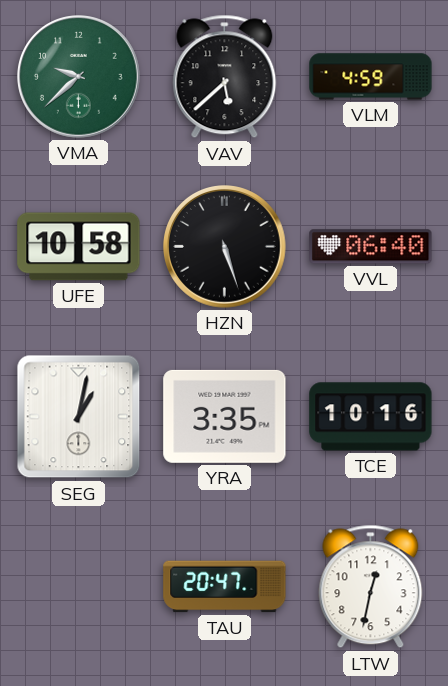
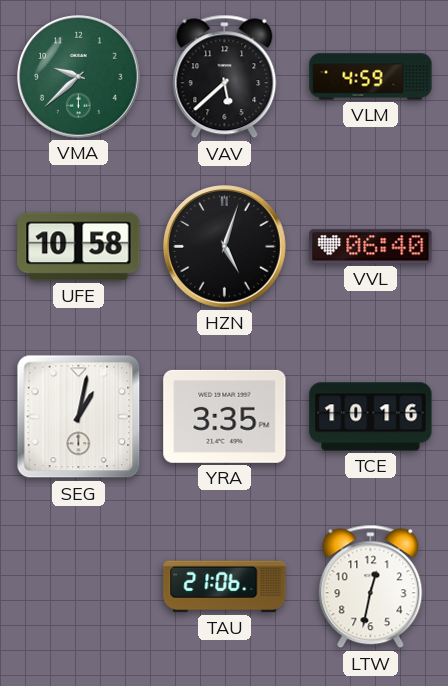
HZN: 5:27 -> 5:03 (225, 247)
TAU: 20:47 -> 21:06 (225, 587)
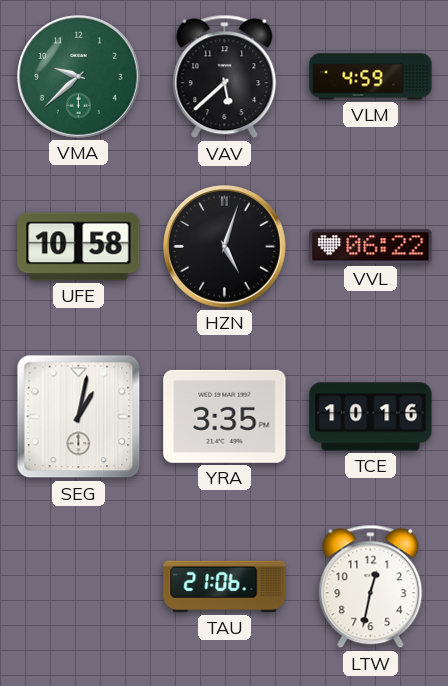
VVL: 06:40 -> 06:22 (371, 247)
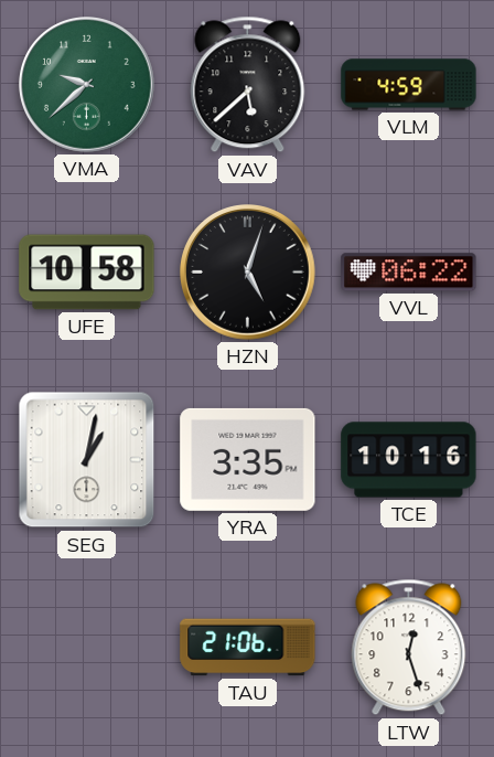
LTW: 12:32 -> 12:27 (409, 648)
